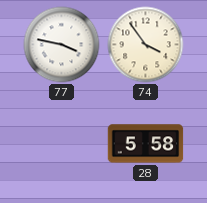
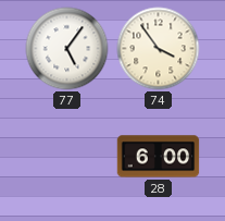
77: 3:47 -> 5:06 (67, 49)
28: 5:58 -> 6:00 (159, 157)
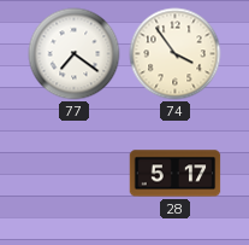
77: 5:06 -> 7:21 (75, 54)
28: 6:00 -> 5:17 (176, 174)
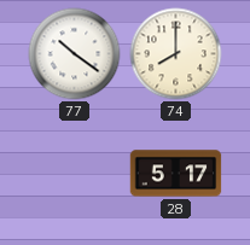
77: 7:21 -> 10:21 (75, 54)
74: 3:54 -> 8:00 (176, 54)
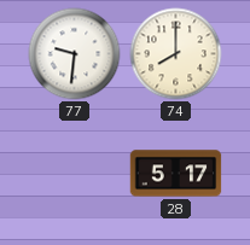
77: 10:21 -> 9:31 (75, 54)
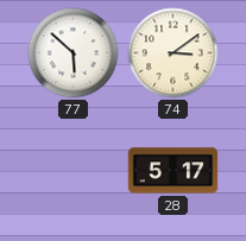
77: 9:31 -> 5:52 (74, 53)
74: 8:00 -> 3:09 (174, 53)
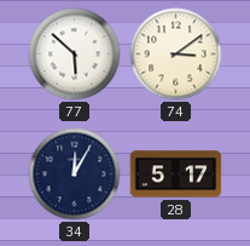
34: none -> 12:05 (75, 175)
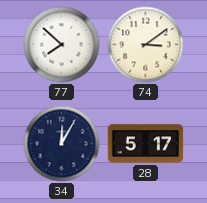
77: 5:52 -> 7:52 (62, 45)
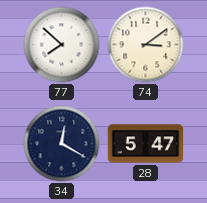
34: 12:05 -> 12:20 (62, 144)
28: 5:17 -> 5:47 (146, 144)
